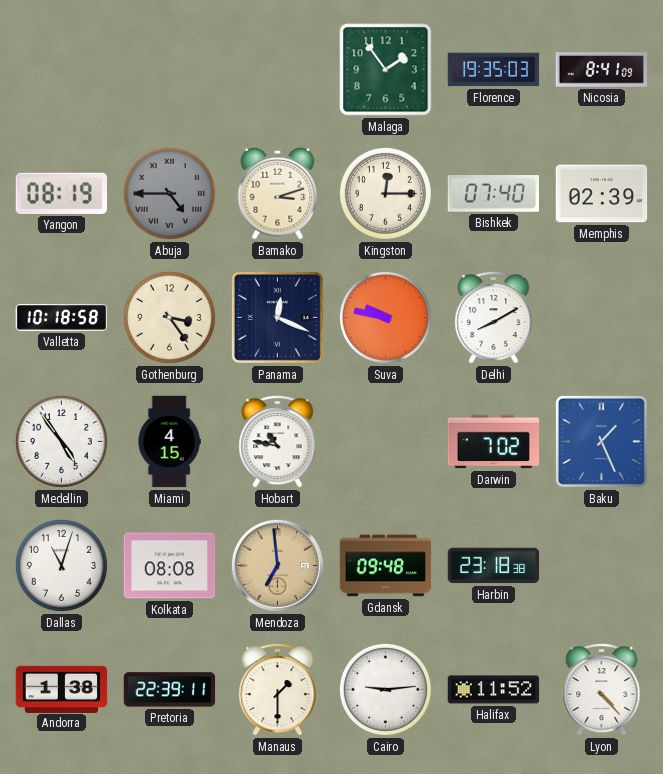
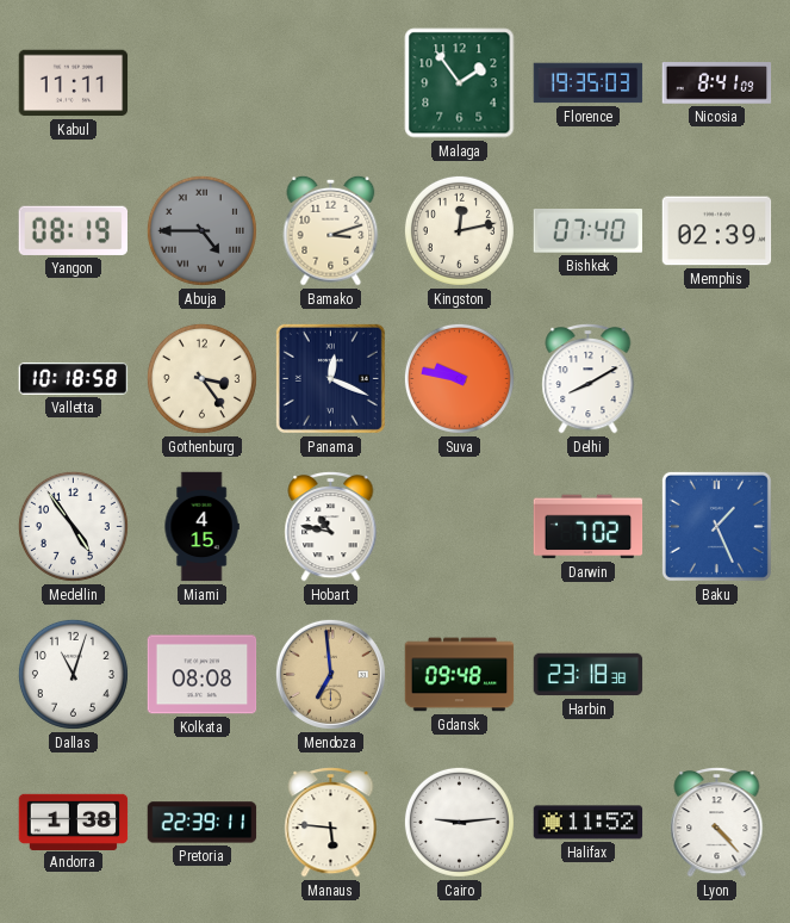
Kabul: none -> 11:11 (74, 83)
Kingston: 12:15 -> 12:13 (459, 230)
Manaus: 1:30 -> 5:46 (331, 823)
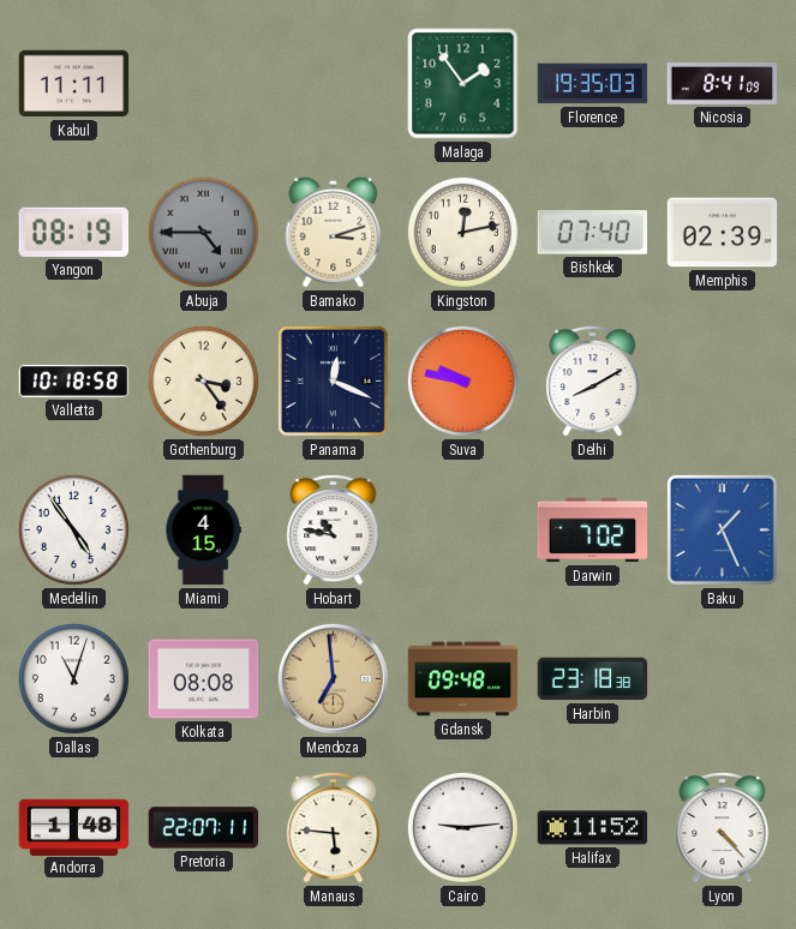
Andorra: 1:38 -> 1:48 (74, 827)
Pretoria: 22:39 -> 22:07 (204, 828)
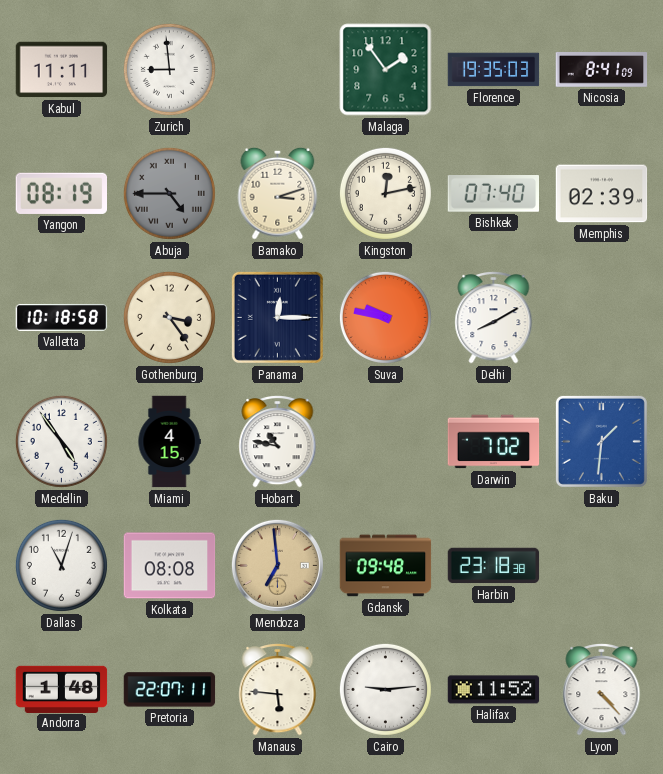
Zurich: none -> 8:59 (169, 69)
Panama: 12:19 -> 12:15 (277, 317)
Baku: 1:26 -> 1:31 (601, 441)
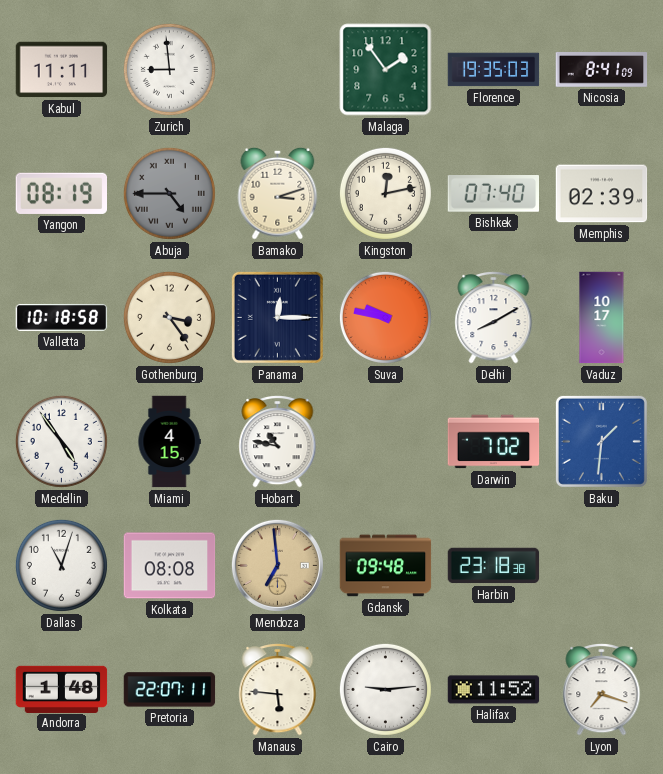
Vaduz: none -> 10:17 (602, 318)
Lyon: 4:23 -> 7:18 (602, 690)
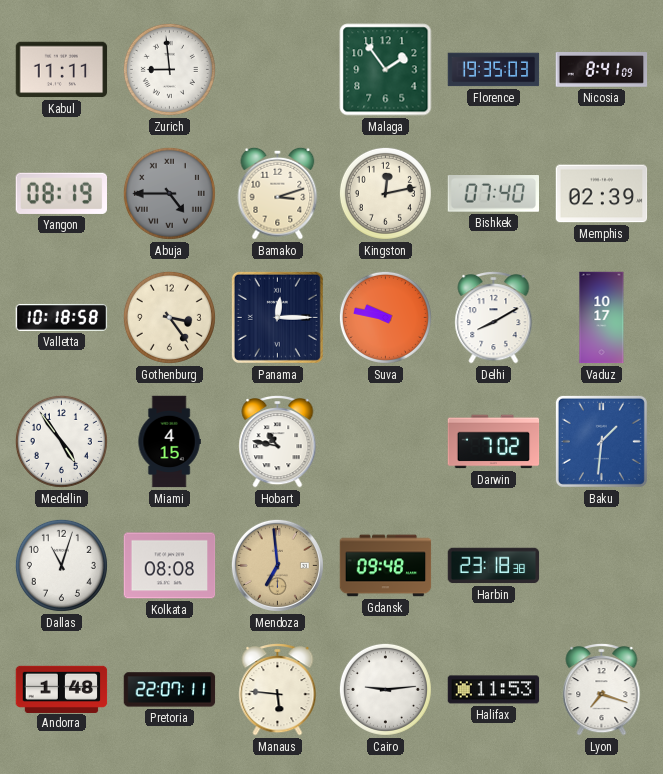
Halifax: 11:52 -> 11:53 (494, 690)
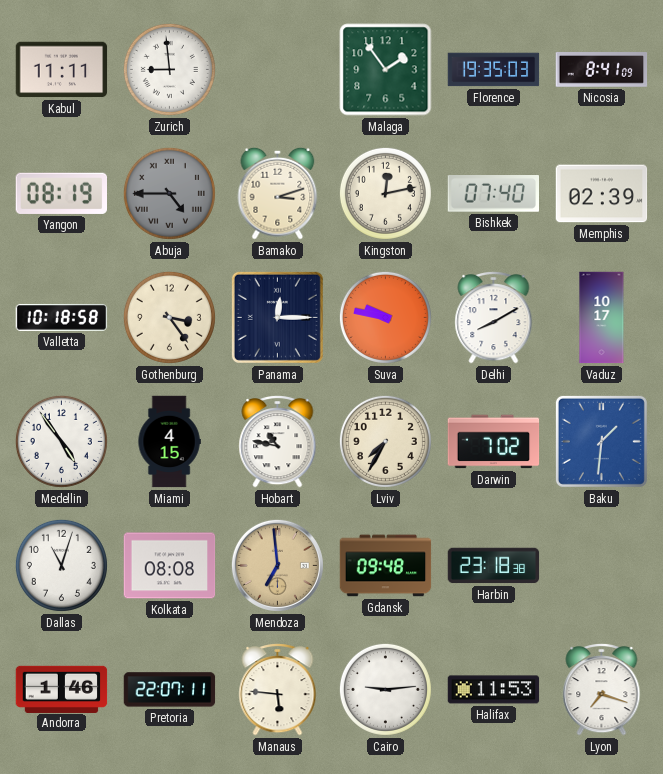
Lviv: none -> 7:35 (385, 441)
Andorra: 1:48 -> 1:46 (62, 689)
